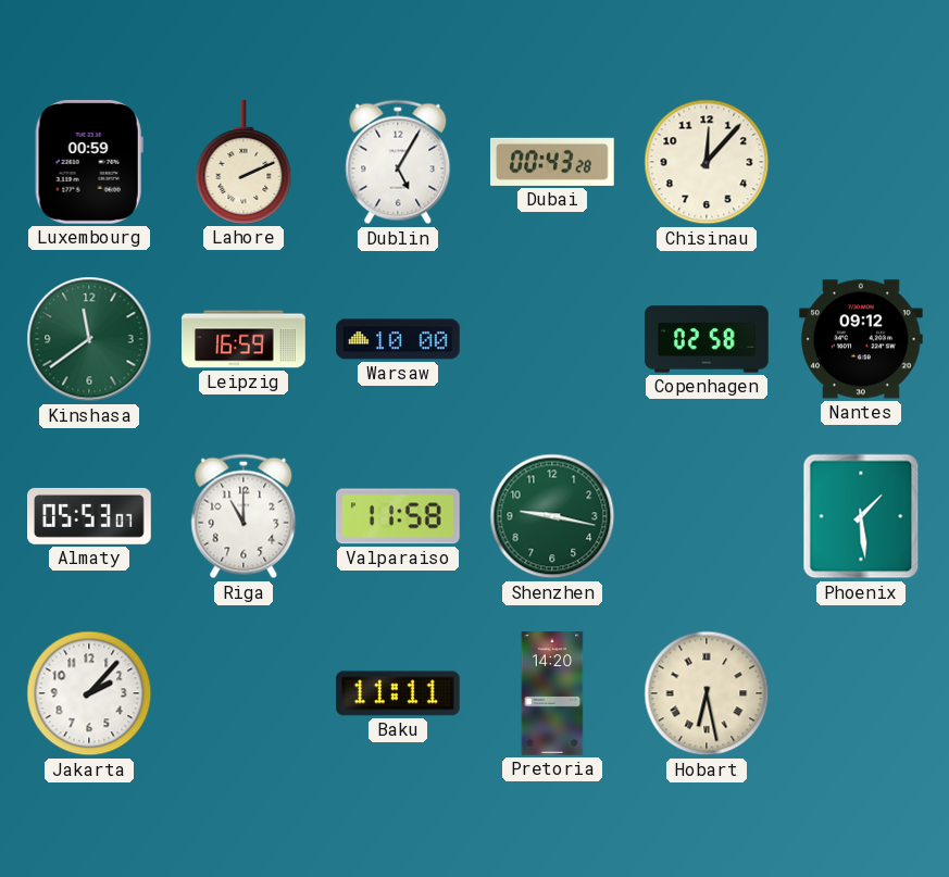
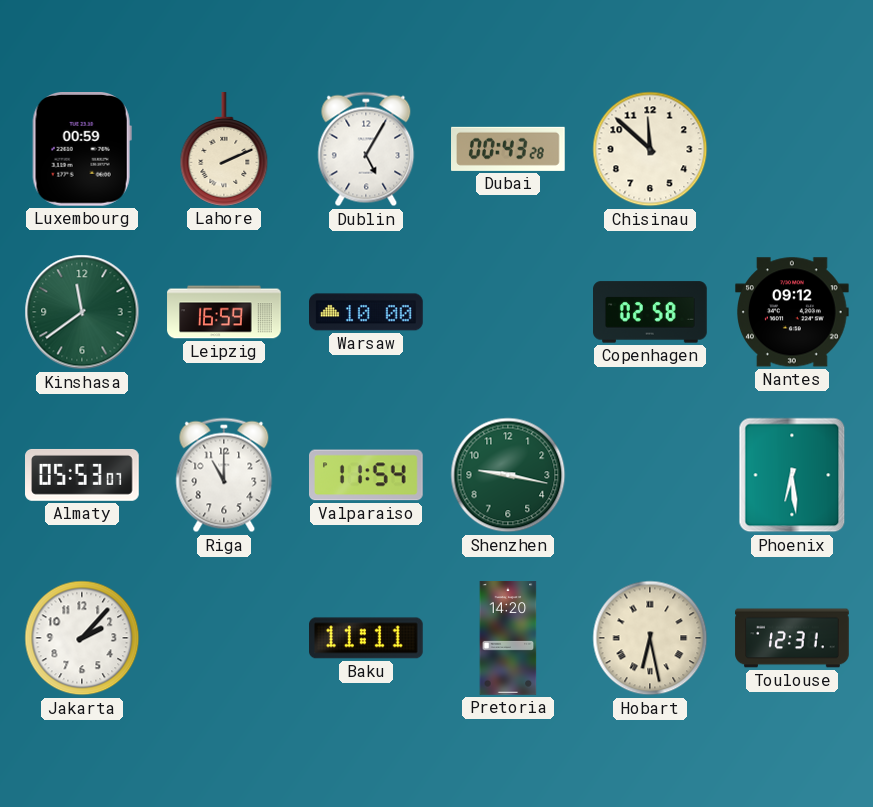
Chisinau: 12:07 -> 11:52 (650, 149)
Valparaiso: 11:58 -> 11:54 (367, 475)
Phoenix: 1:29 -> 6:29 (792, 475)
Toulouse: none -> 12:31 (792, 638)
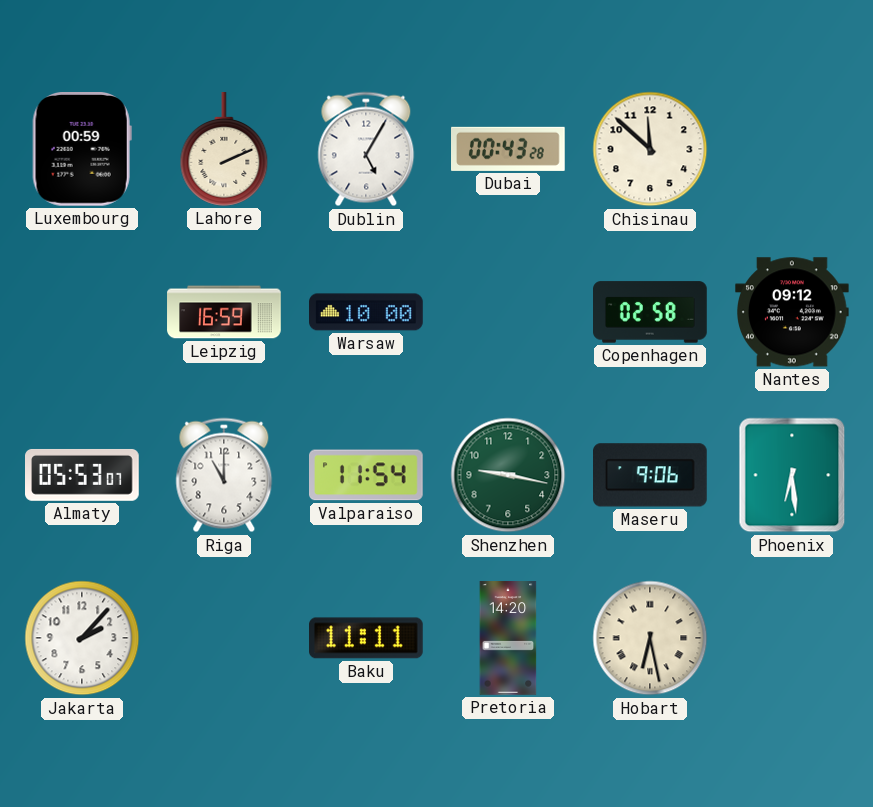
Kinshasa: 11:39 -> none (82, 312)
Maseru: none -> 9:06 (651, 475)
Toulouse: 12:31 -> none (792, 638)
